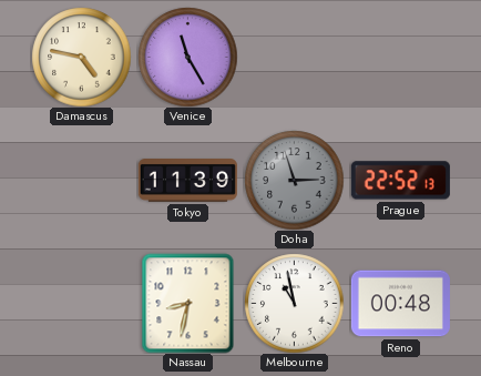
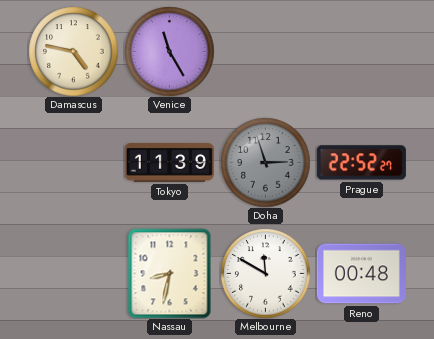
Prague: 22:52:13 -> 22:52:27 (361, 163)
Melbourne: 10:58 -> 11:50 (265, 273)
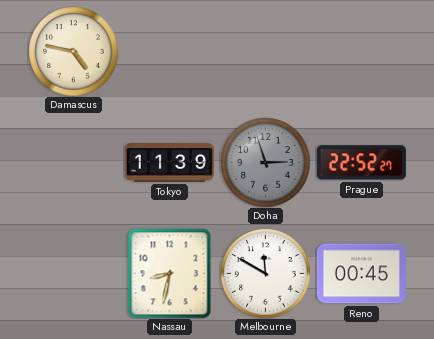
Venice: 11:25 -> none (169, 51)
Reno: 00:48 -> 00:45 (361, 274)
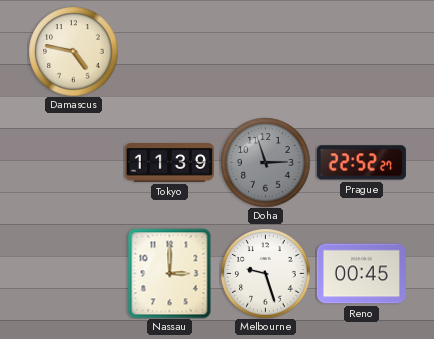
Nassau: 8:32 -> 3:00 (170, 273)
Melbourne: 11:50 -> 9:27 (265, 273)
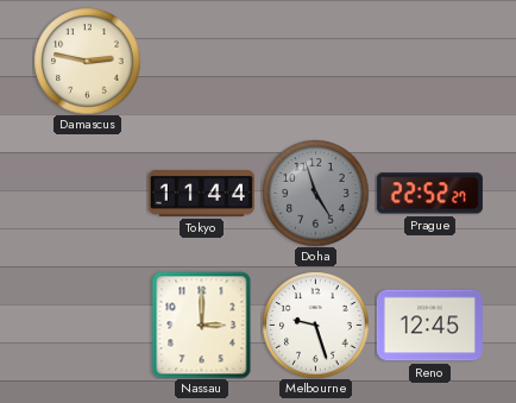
Damascus: 4:47 -> 2:47 (87, 61)
Tokyo: 11:39 -> 11:44 (201, 194)
Doha: 2:57 -> 4:57 (315, 193)
Reno: 00:45 -> 12:45 (429, 326)
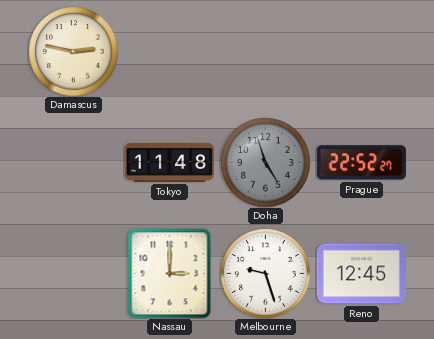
Tokyo: 11:44 -> 11:48 (169, 163)
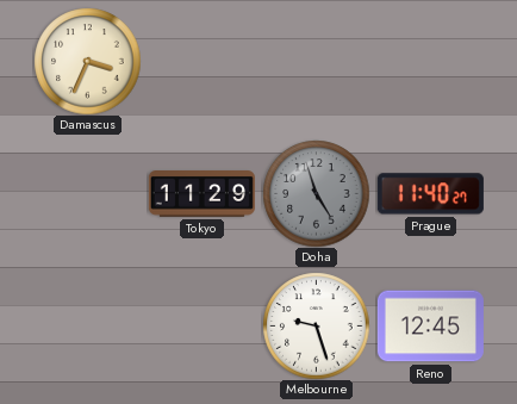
Damascus: 2:47 -> 3:34 (87, 61)
Tokyo: 11:48 -> 11:29 (201, 194)
Prague: 22:52 -> 11:40 (430, 194)
Nassau: 3:00 -> none (170, 273)
